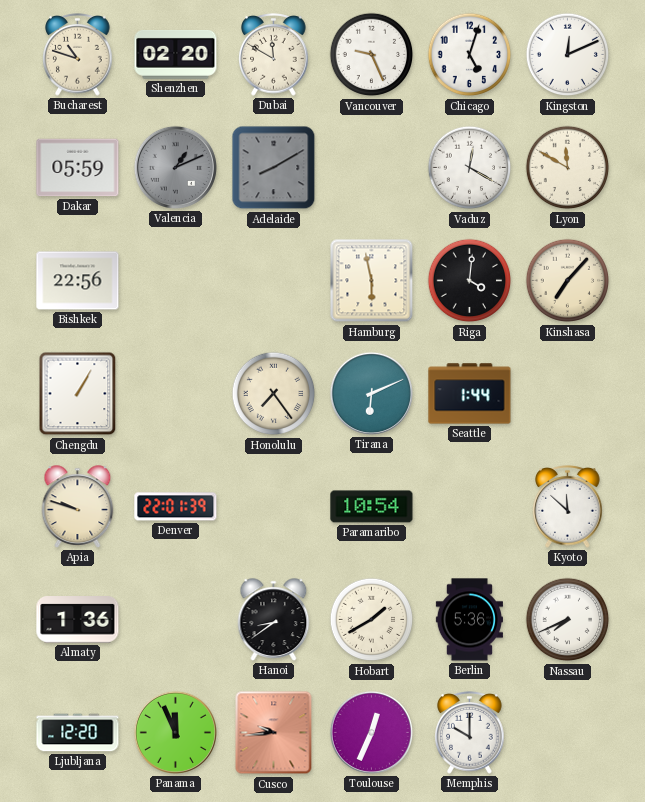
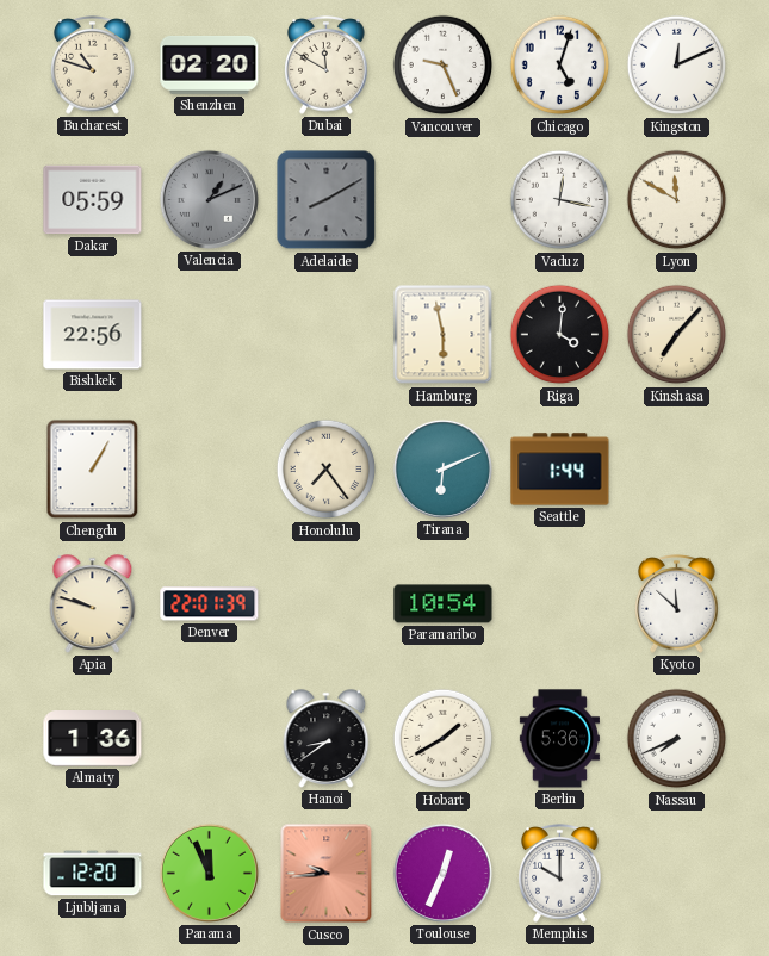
Vaduz: 12:20 -> 12:17 (560, 200)
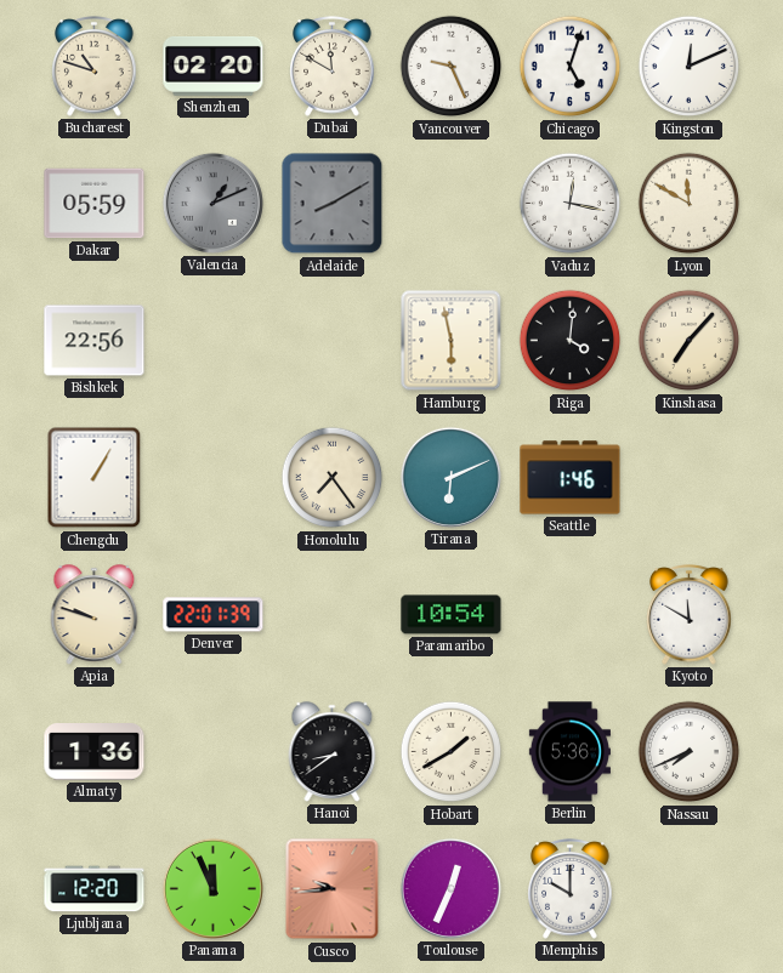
Seattle: 1:44 -> 1:46 (571, 478)
Kyoto: 11:52 -> 11:50 (690, 615)
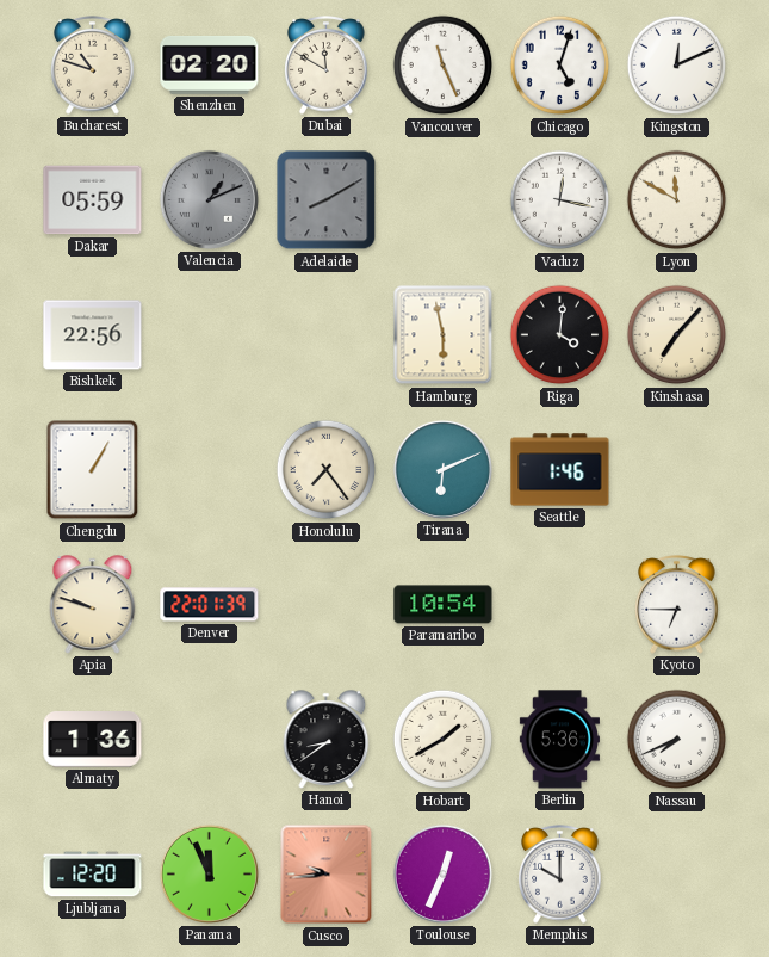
Vancouver: 9:26 -> 11:26 (444, 66)
Kyoto: 11:50 -> 6:45 (677, 605)
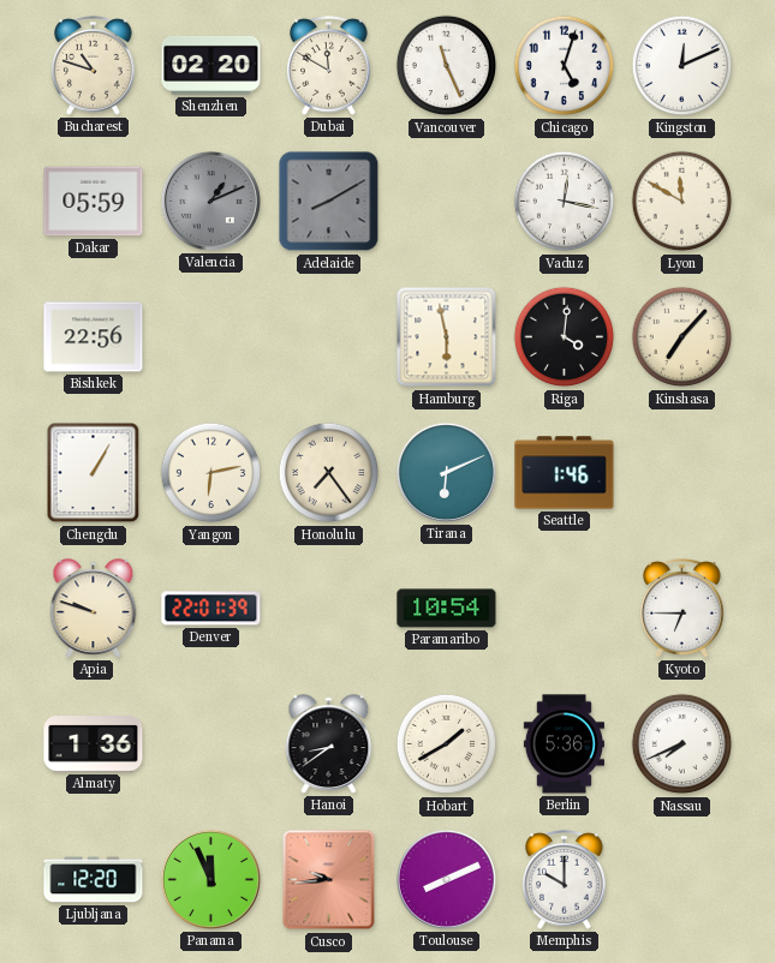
Yangon: none -> 6:13 (211, 473)
Toulouse: 12:34 -> 8:11 (446, 879)
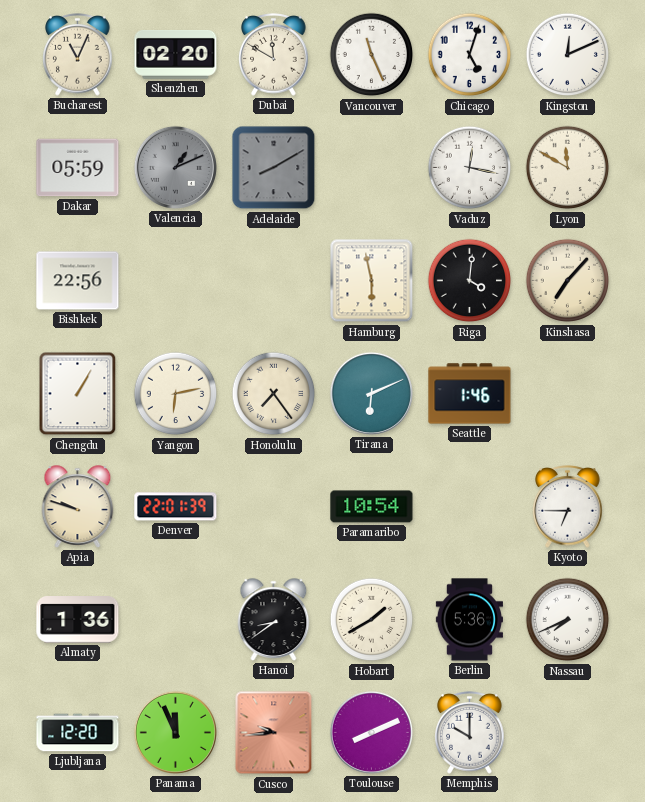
Bucharest: 10:48 -> 11:04 (78, 55)
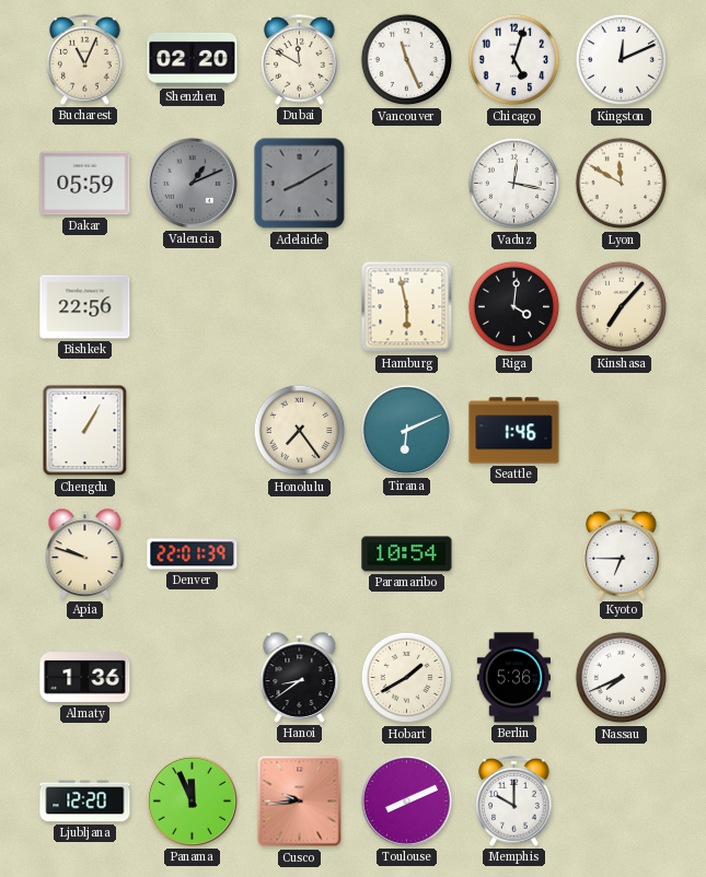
Yangon: 6:13 -> none (176, 394)
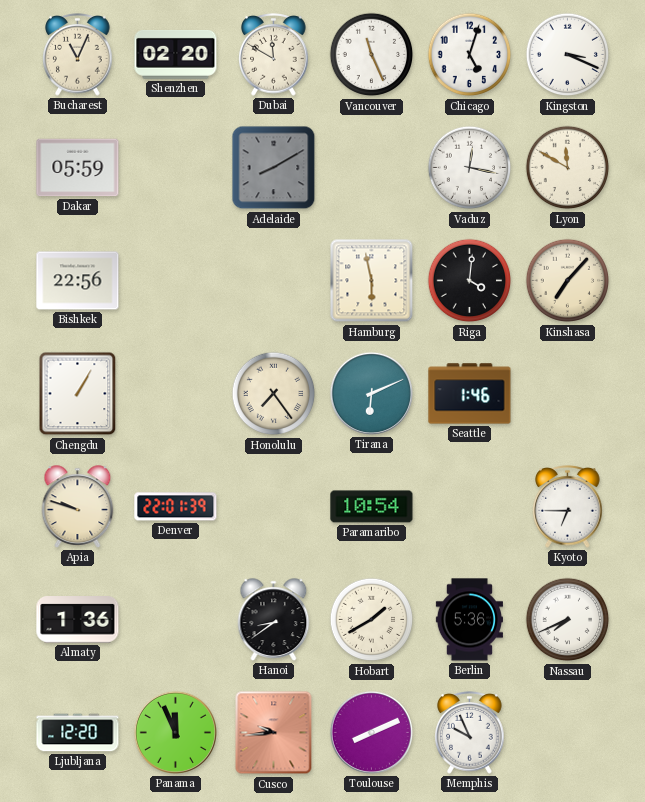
Kingston: 12:11 -> 3:19 (568, 55)
Valencia: 1:11 -> none (192, 183)
Memphis: 10:00 -> 9:56 (470, 733)
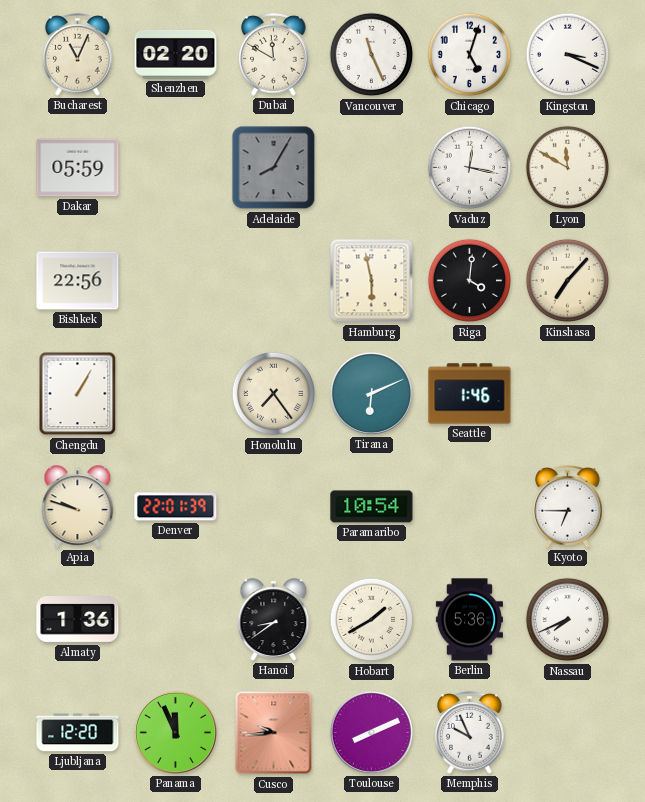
Adelaide: 8:10 -> 8:05 (274, 168)
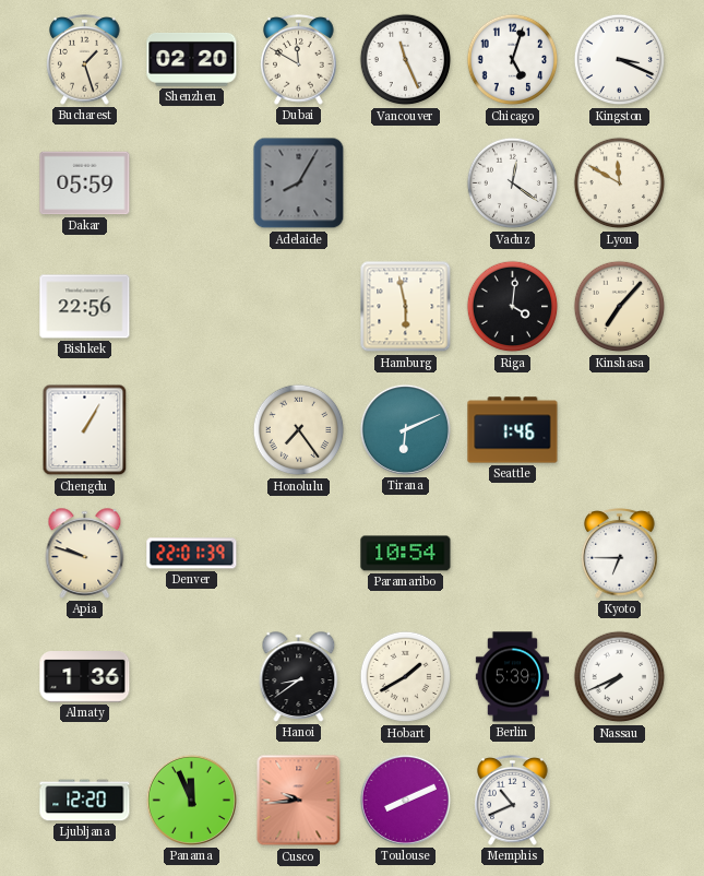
Bucharest: 11:04 -> 1:27 (85, 60)
Vaduz: 12:17 -> 12:21 (513, 184)
Berlin: 5:36 -> 5:39 (512, 677)
Memphis: 9:56 -> 10:41 (513, 801)
